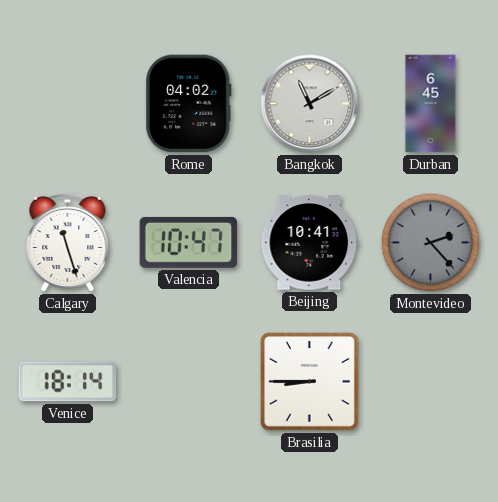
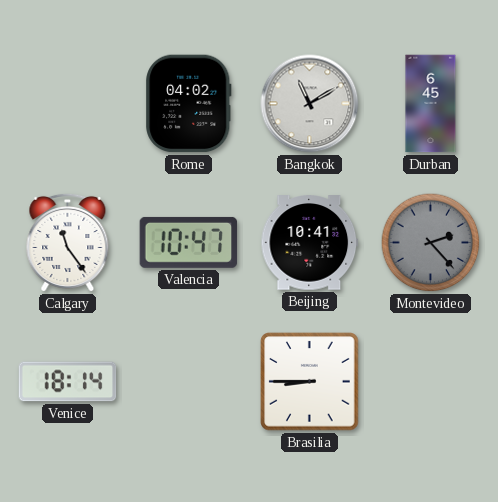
Calgary: 11:27 -> 11:24 (68, 242)
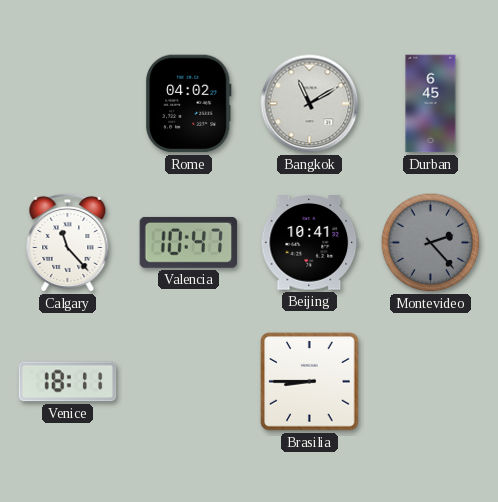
Calgary: 11:24 -> 11:23 (68, 242)
Venice: 18:14 -> 18:11 (68, 382)
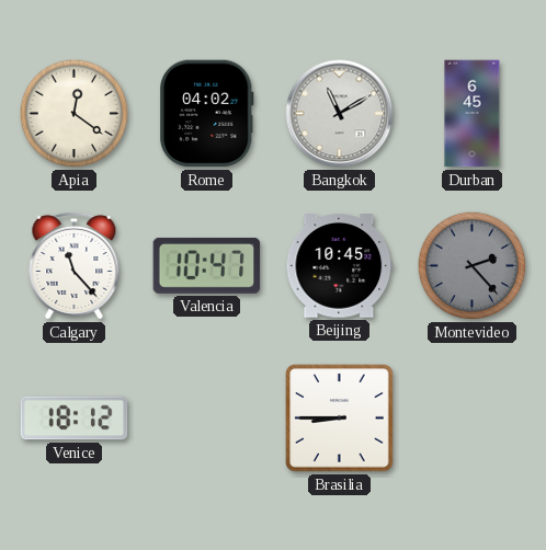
Apia: none -> 12:21 (75, 114)
Beijing: 10:41 -> 10:45 (340, 266)
Venice: 18:11 -> 18:12 (75, 419)
